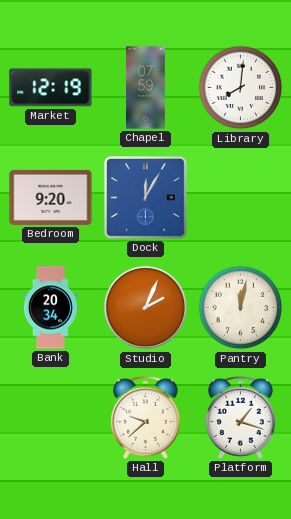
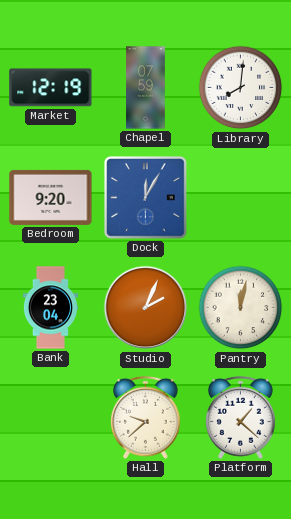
Bank: 20:34 -> 23:04 (50, 308)
Platform: 1:18 -> 1:22 (240, 417)
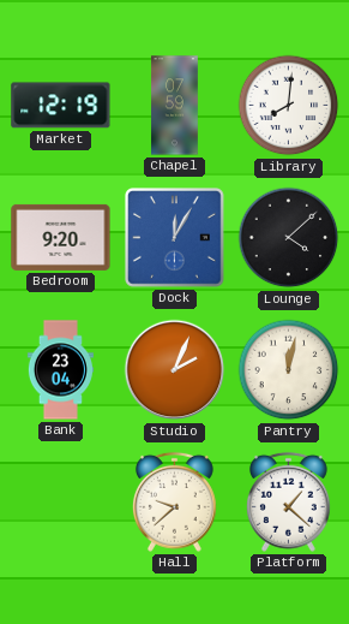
Lounge: none -> 4:08 (289, 238)
